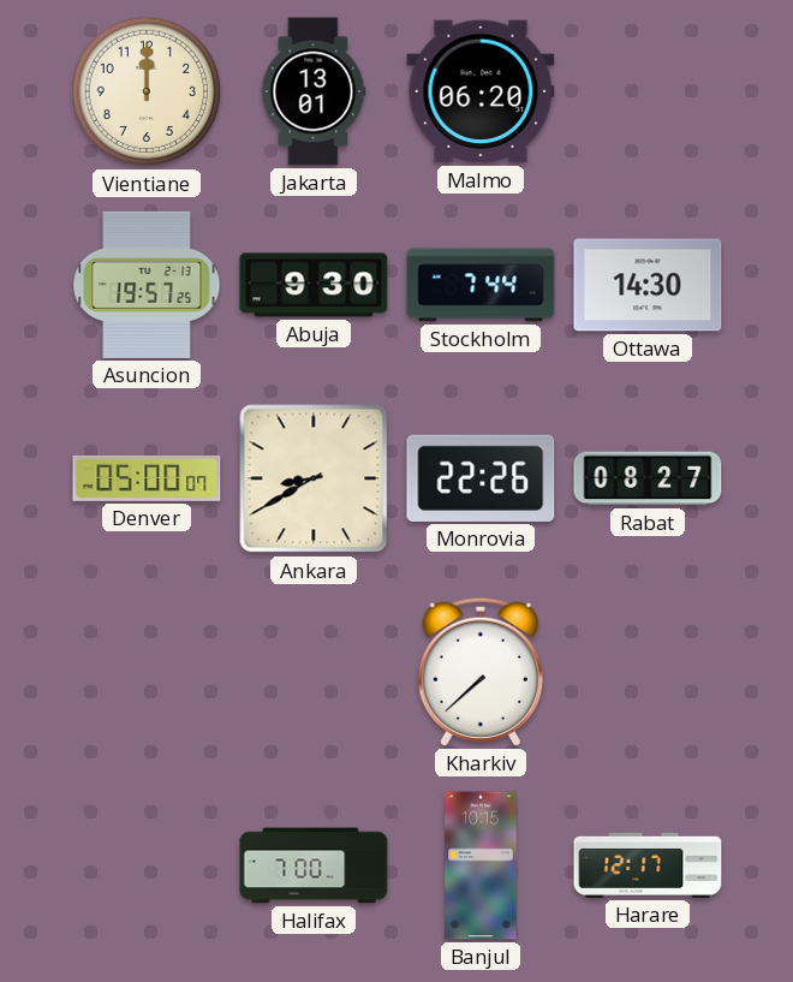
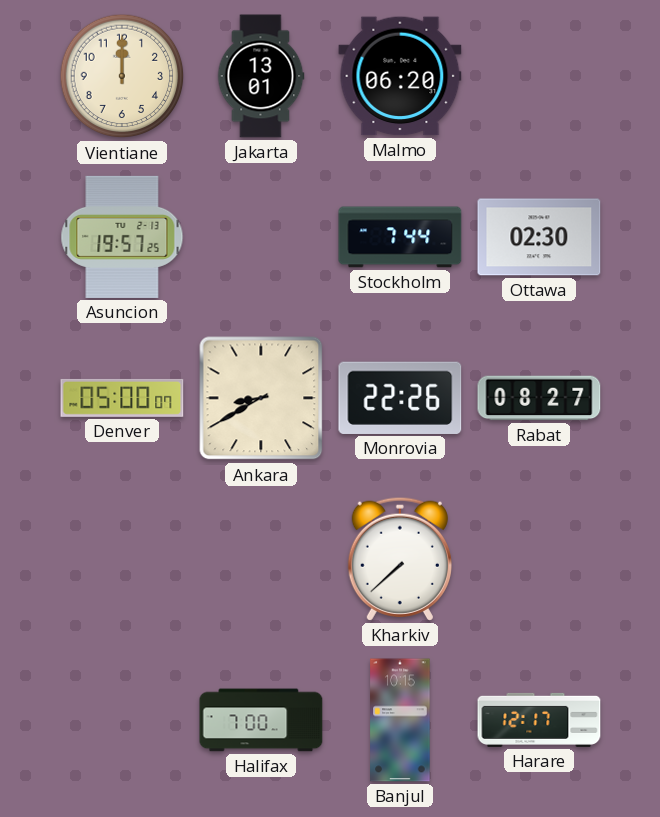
Abuja: 9:30 -> none (314, 285)
Ottawa: 14:30 -> 02:30 (539, 237)
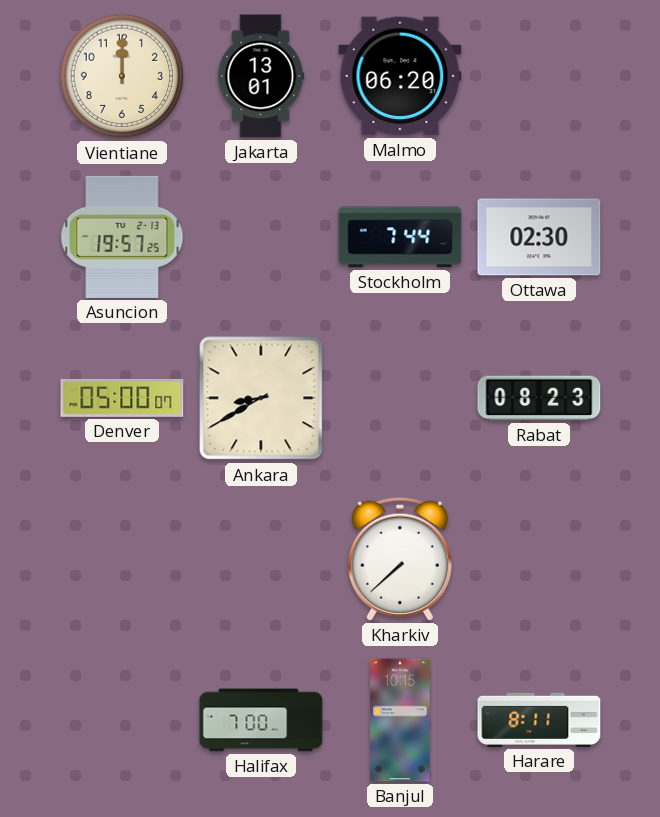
Monrovia: 22:26 -> none (400, 398)
Rabat: 08:27 -> 08:23 (539, 398)
Harare: 12:17 -> 8:11 (539, 720)
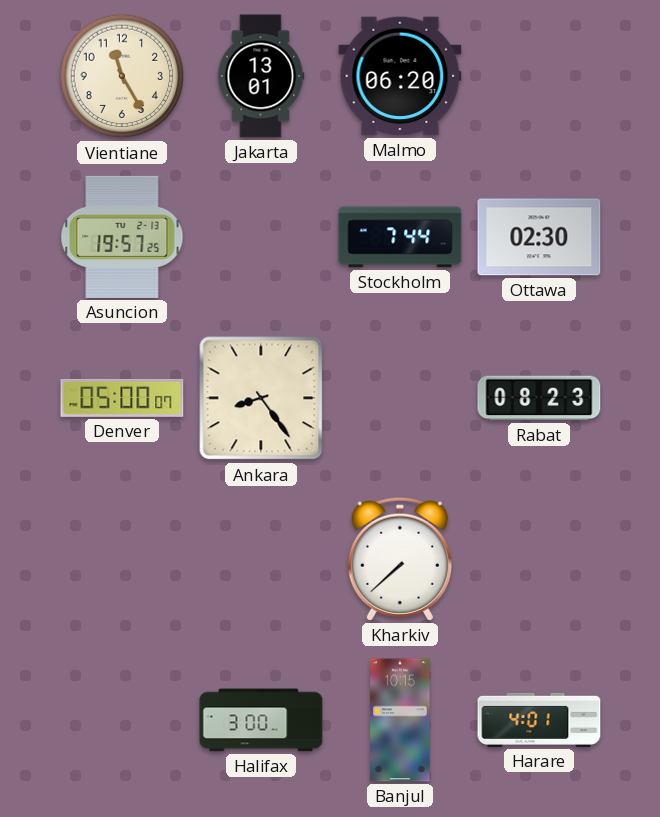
Vientiane: 12:00 -> 11:25 (122, 76)
Ankara: 8:40 -> 8:24 (261, 398)
Halifax: 7:00 -> 3:00 (261, 720)
Harare: 8:11 -> 4:01 (539, 720)
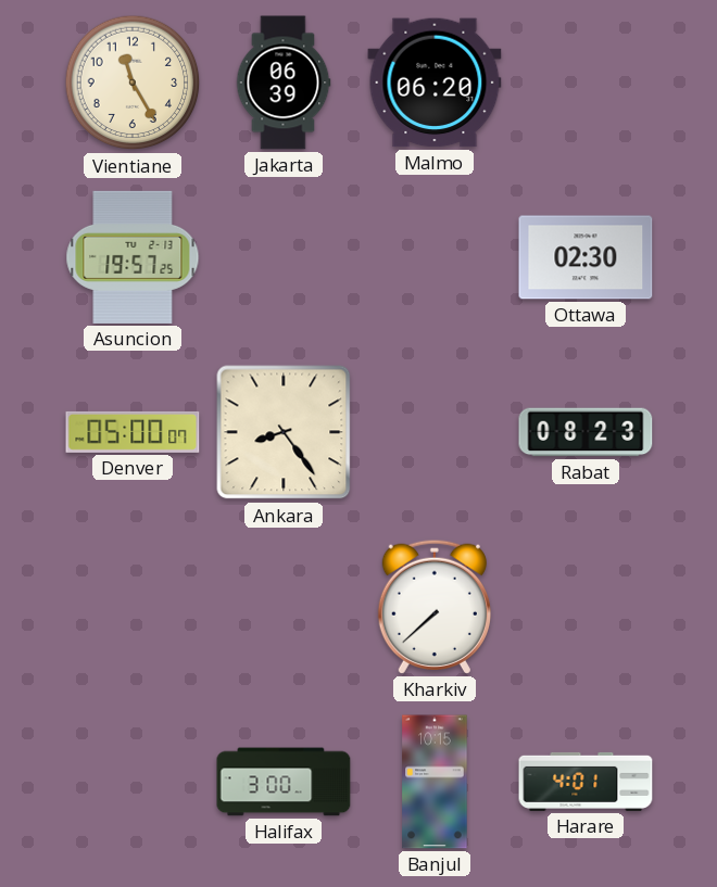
Jakarta: 13:01 -> 06:39 (284, 83)
Stockholm: 7:44 -> none (400, 237)
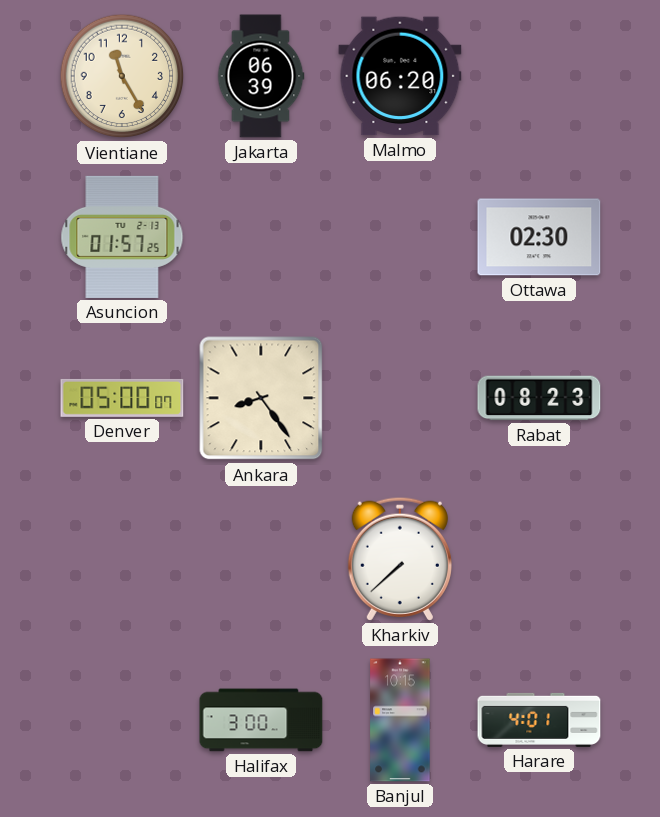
Asuncion: 19:57 -> 01:57 (122, 237)
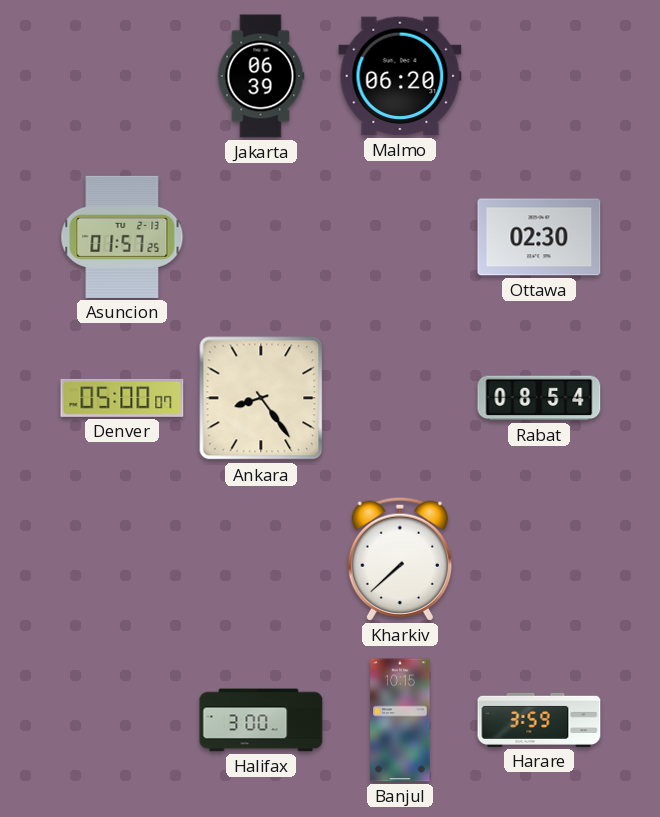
Vientiane: 11:25 -> none (122, 76)
Rabat: 08:23 -> 08:54 (539, 398)
Harare: 4:01 -> 3:59 (539, 720)
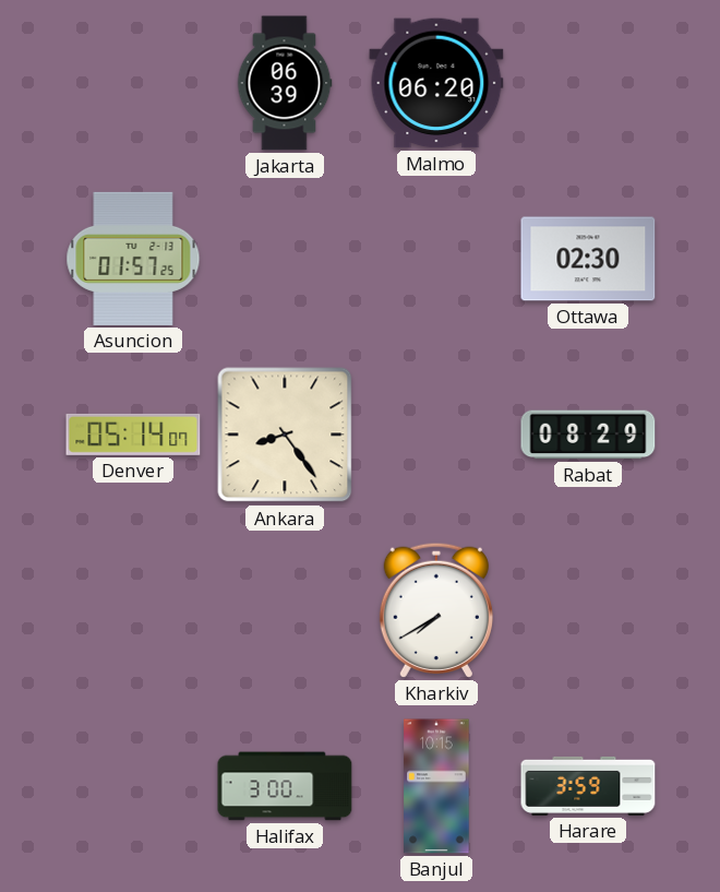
Denver: 05:00 -> 05:14 (133, 435)
Rabat: 08:54 -> 08:29 (588, 435)
Kharkiv: 7:38 -> 7:40 (436, 610)
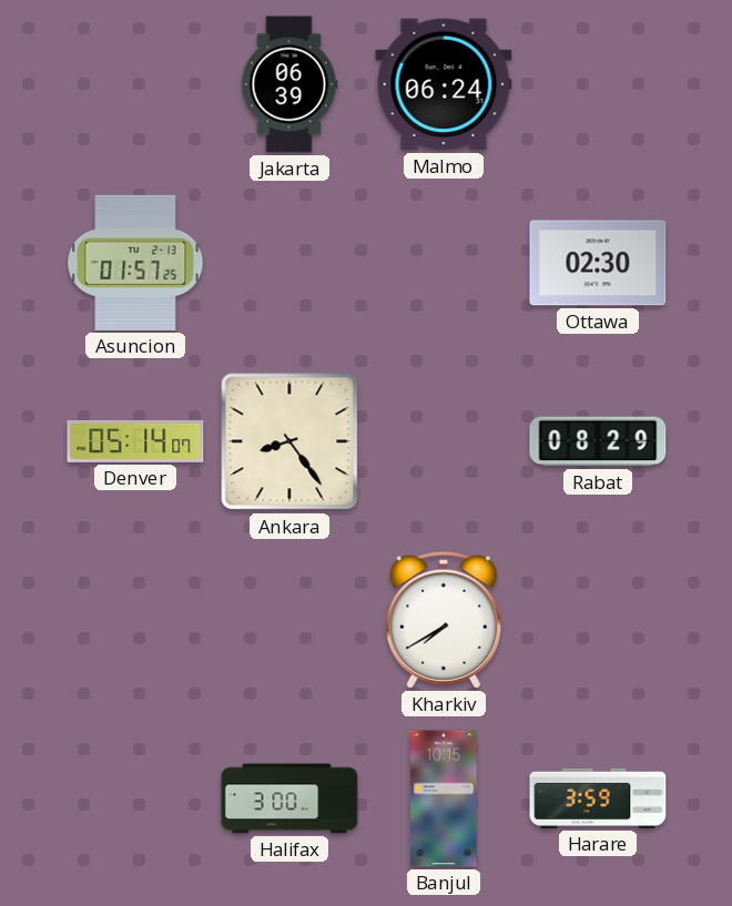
Malmo: 06:20 -> 06:24 (444, 84)
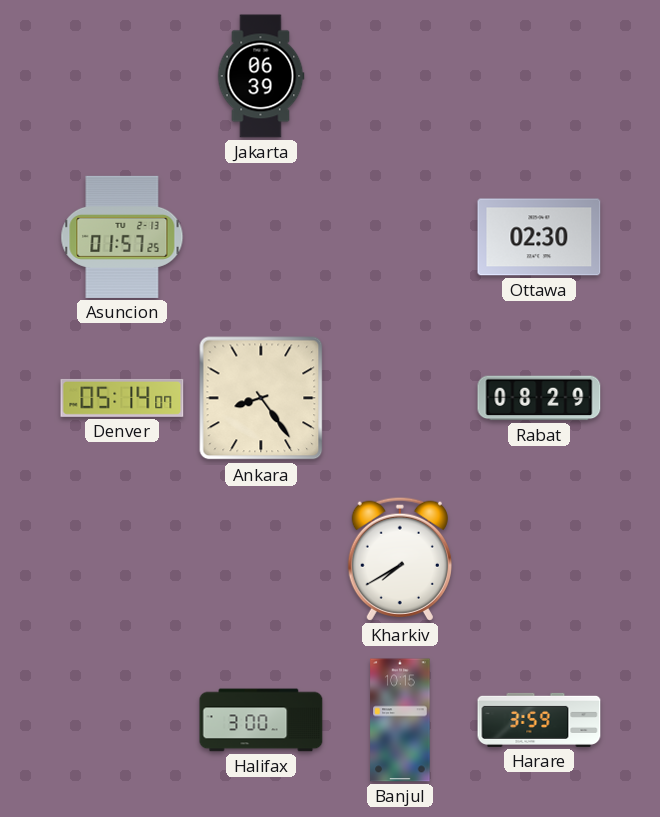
Malmo: 06:24 -> none (444, 84)
